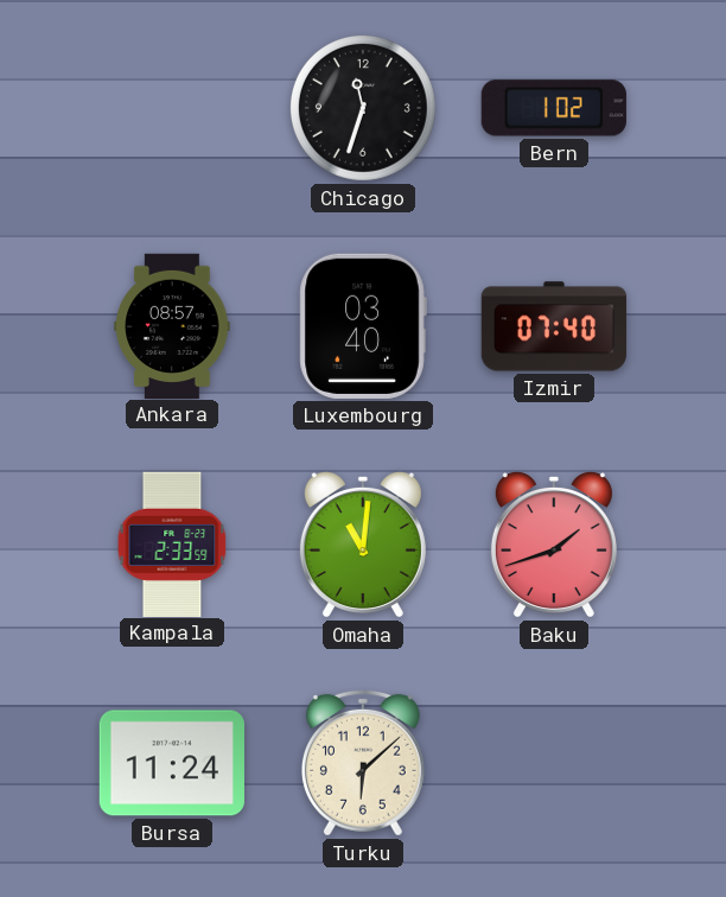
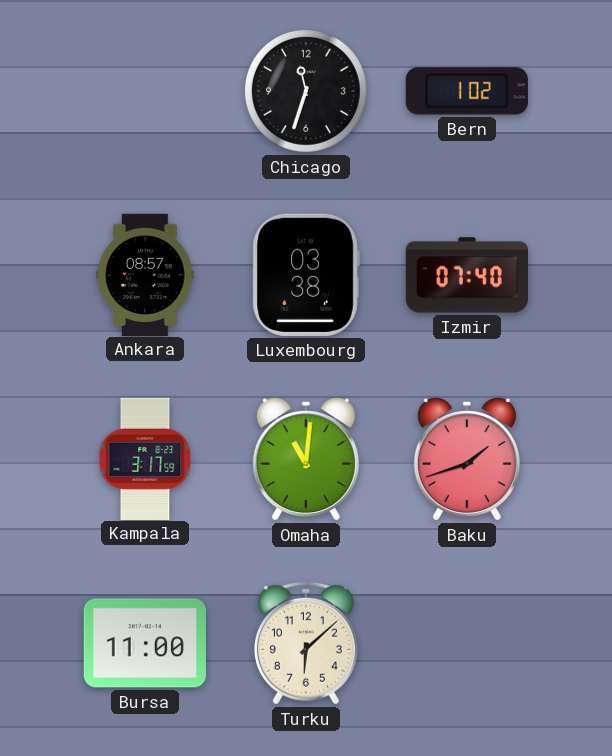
Luxembourg: 03:40 -> 03:38 (306, 275)
Kampala: 2:33 -> 3:17 (145, 458)
Bursa: 11:24 -> 11:00 (145, 643)
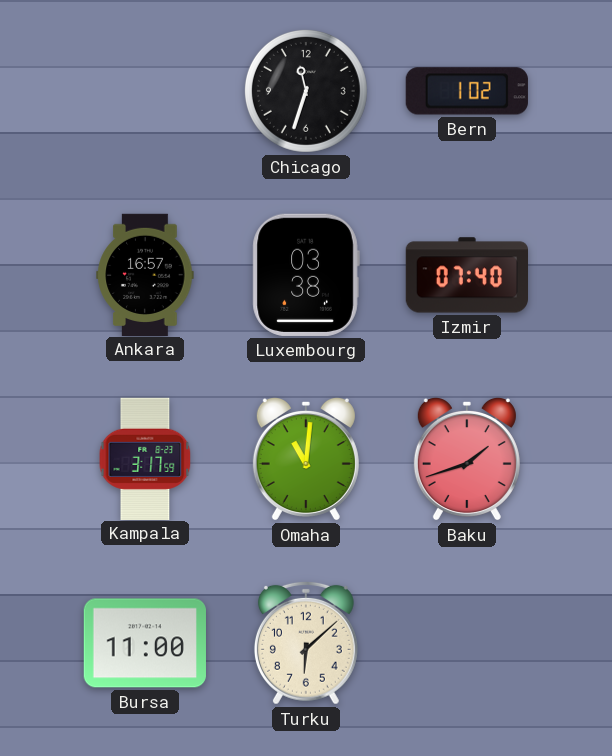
Ankara: 08:57 -> 16:57 (145, 274)
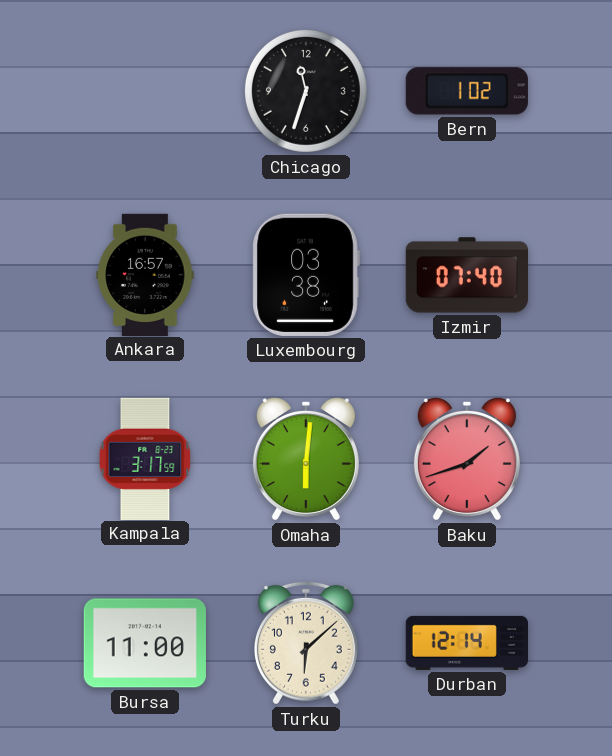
Omaha: 11:01 -> 6:01 (306, 459)
Durban: none -> 12:14 (466, 643)
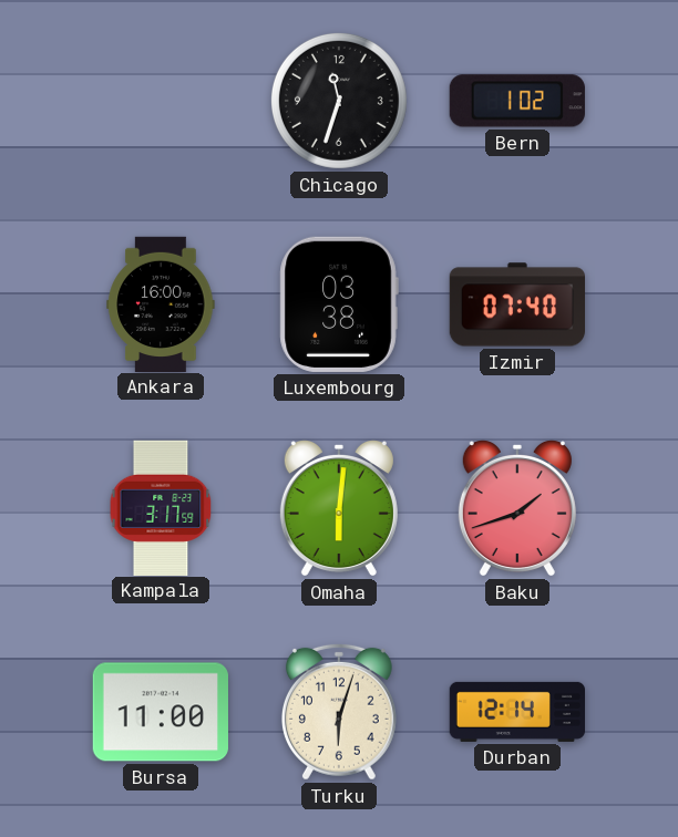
Ankara: 16:57 -> 16:00 (161, 303)
Turku: 6:08 -> 6:03 (339, 712)
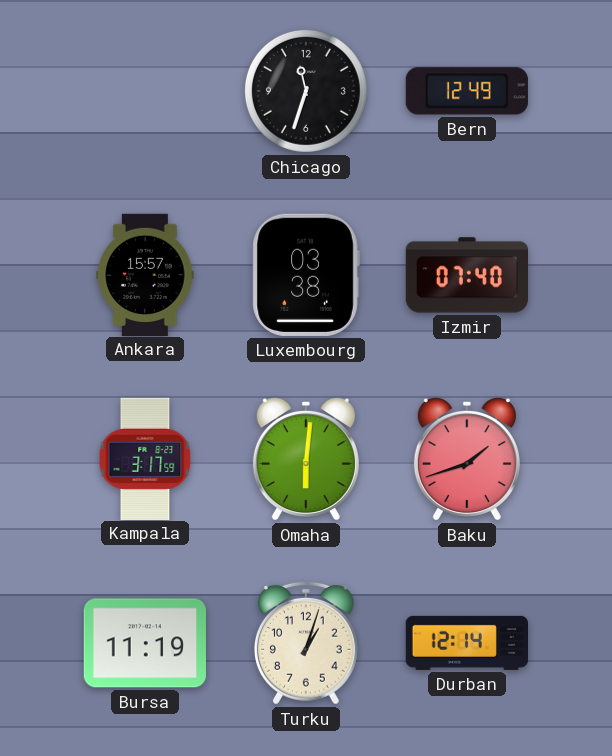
Bern: 1:02 -> 12:49 (467, 91)
Ankara: 16:00 -> 15:57 (145, 274)
Bursa: 11:00 -> 11:19 (145, 643)
Turku: 6:03 -> 1:03 (306, 643)
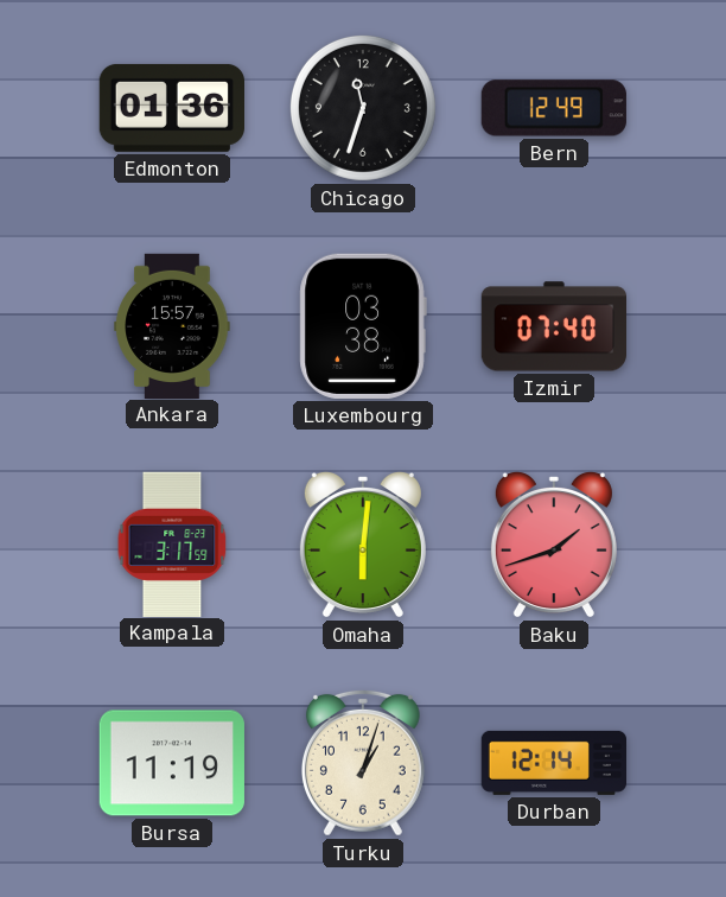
Edmonton: none -> 01:36 (171, 108)
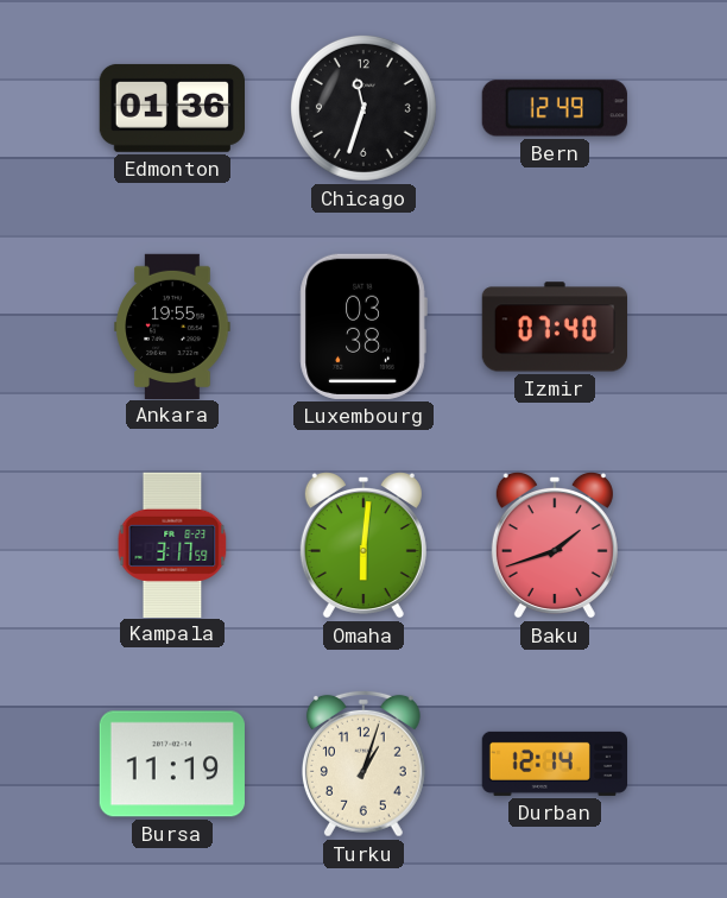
Ankara: 15:57 -> 19:55 (172, 325)
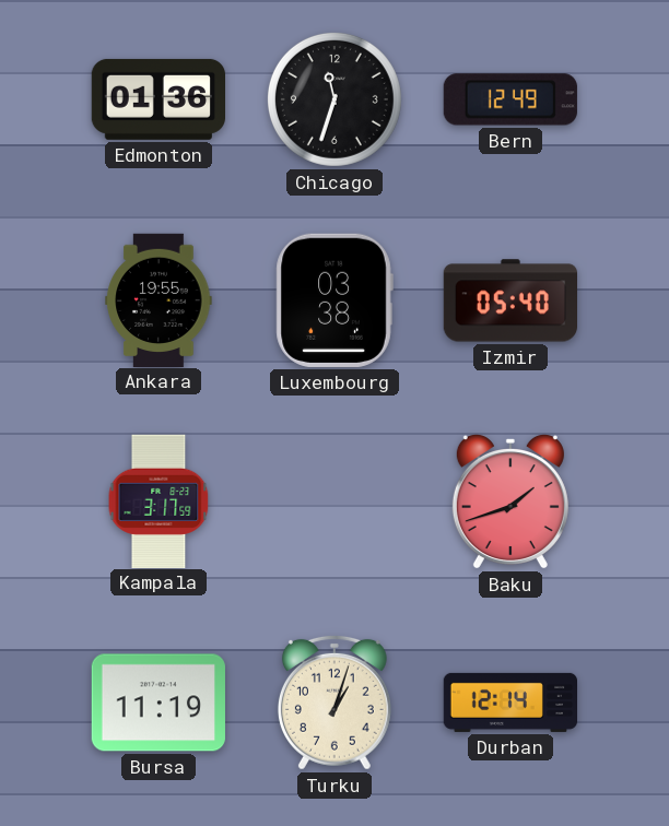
Izmir: 07:40 -> 05:40 (509, 300)
Omaha: 6:01 -> none (363, 545)
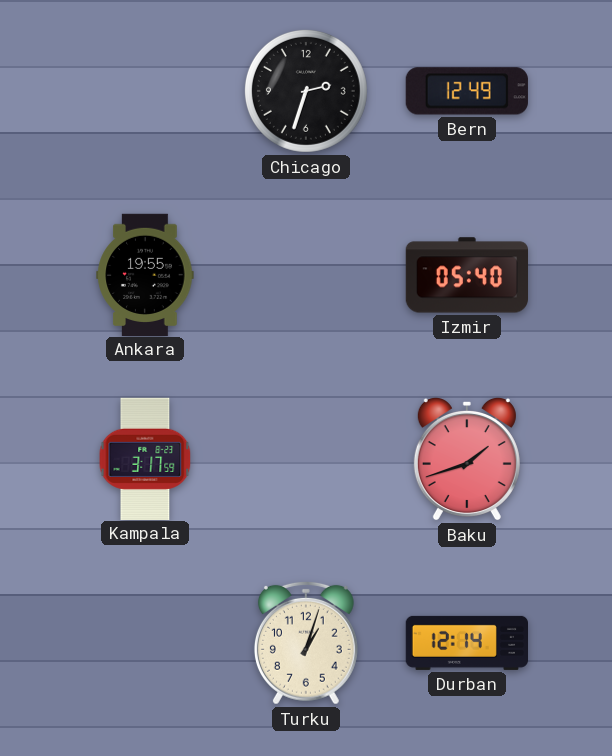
Edmonton: 01:36 -> none (157, 99)
Chicago: 11:33 -> 2:33 (306, 91)
Luxembourg: 03:38 -> none (334, 300)
Bursa: 11:19 -> none (159, 703)
